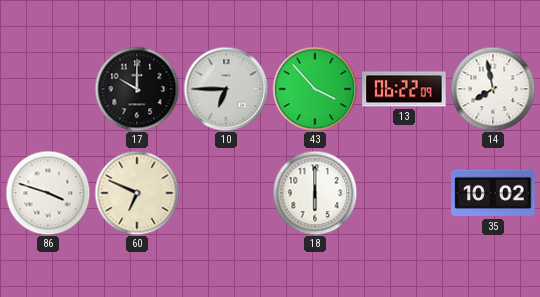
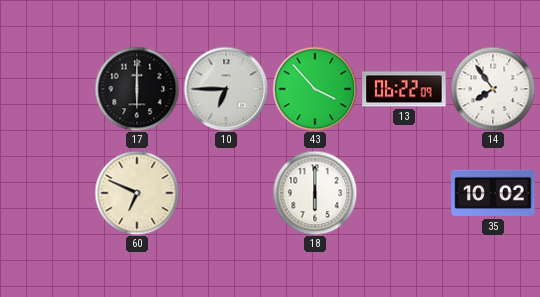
17: 10:00 -> 6:00 (137, 89)
14: 7:58 -> 7:54 (493, 89)
86: 3:48 -> none (48, 193)
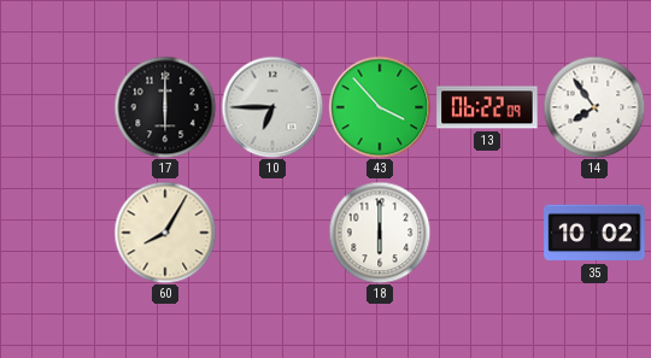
60: 6:49 -> 8:05 (165, 233)
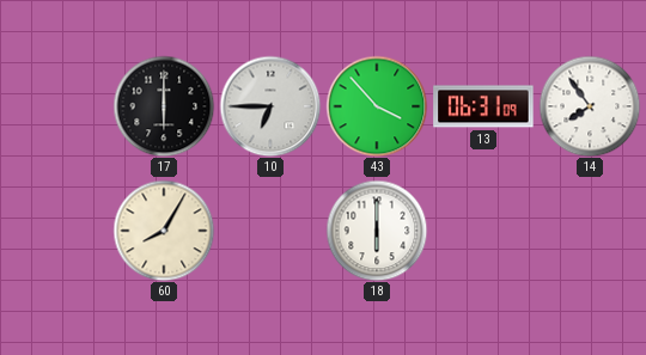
13: 06:22 -> 06:31 (483, 106)
35: 10:02 -> none (594, 233)
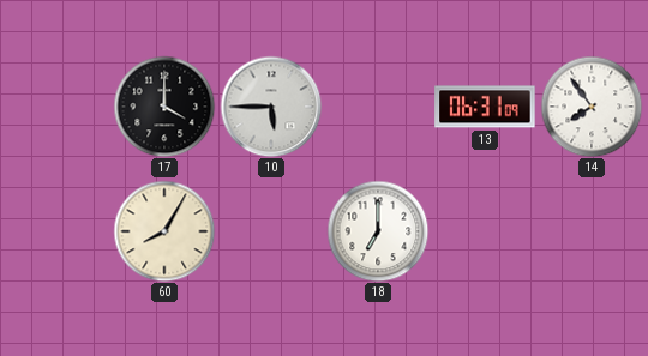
17: 6:00 -> 4:00 (164, 107)
10: 6:45 -> 5:45 (271, 107)
43: 3:53 -> none (377, 106)
18: 6:00 -> 7:00 (378, 231)
